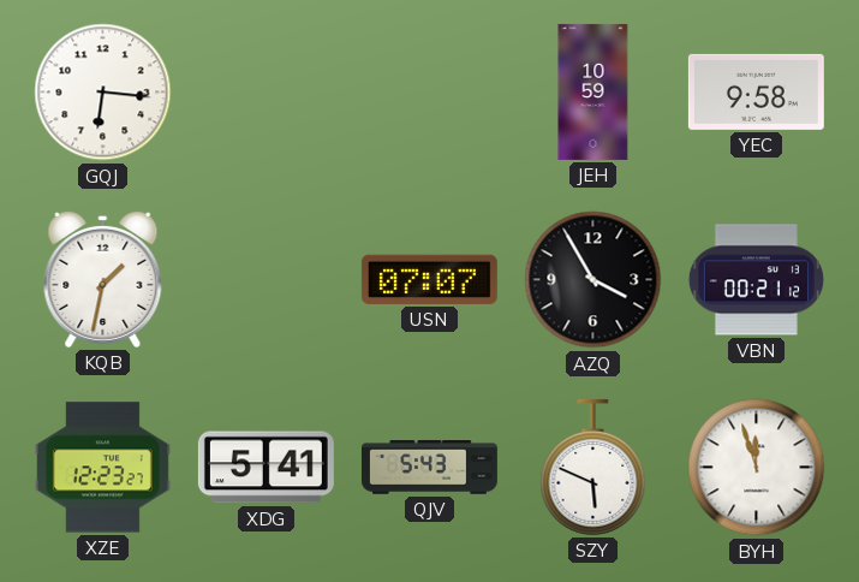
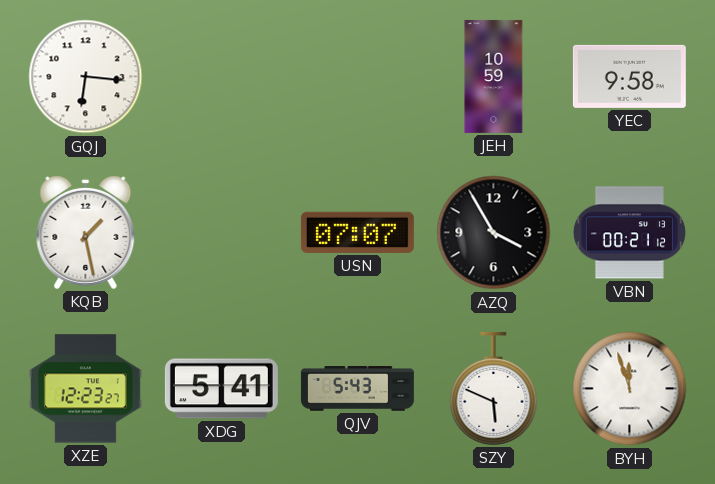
KQB: 1:32 -> 1:28 (86, 232)
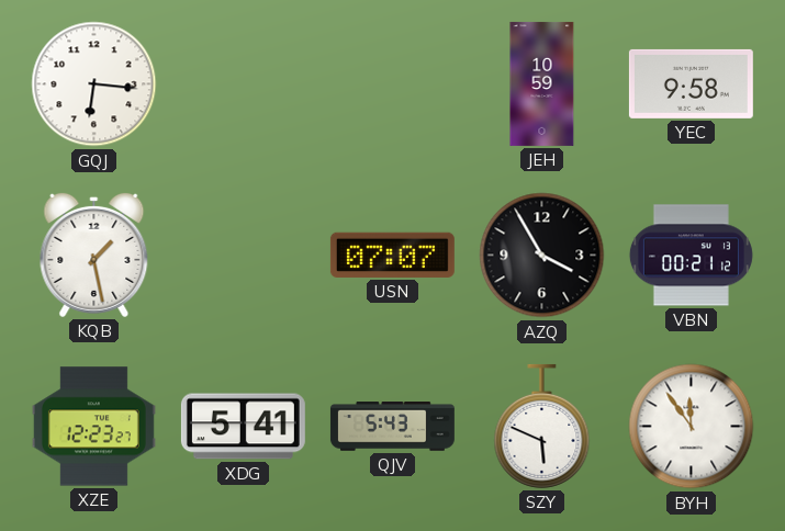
BYH: 11:57 -> 11:54 (692, 427)
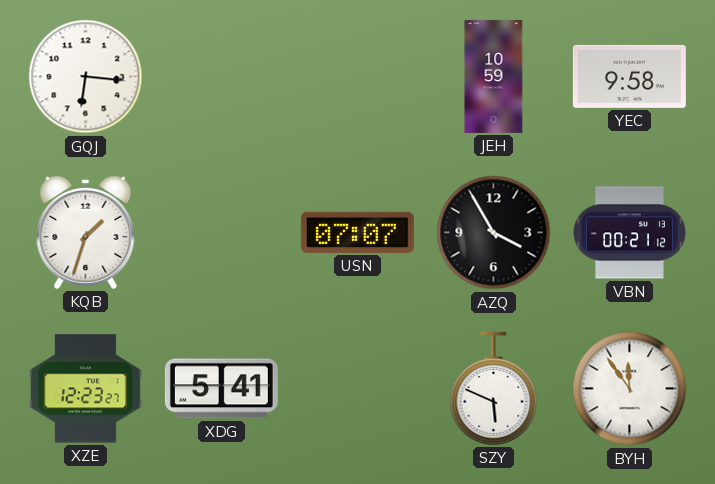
KQB: 1:28 -> 1:33 (86, 232)
QJV: 5:43 -> none (392, 427)
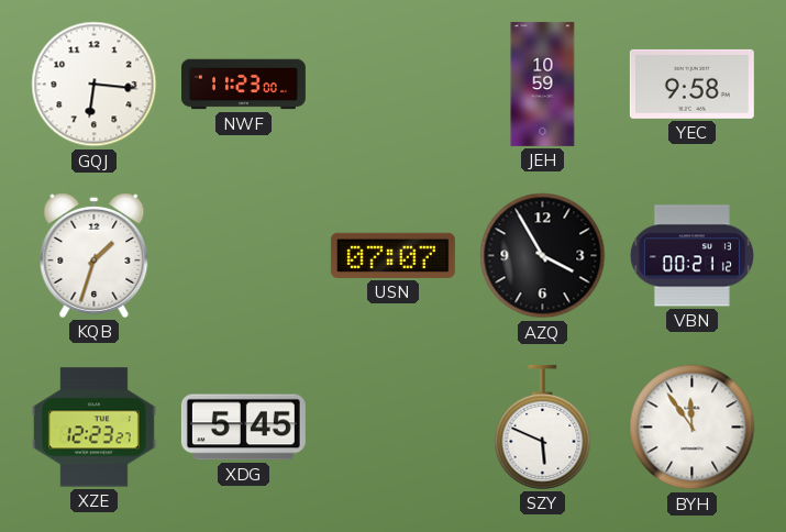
NWF: none -> 11:23 (243, 85)
XDG: 5:41 -> 5:45 (243, 428)
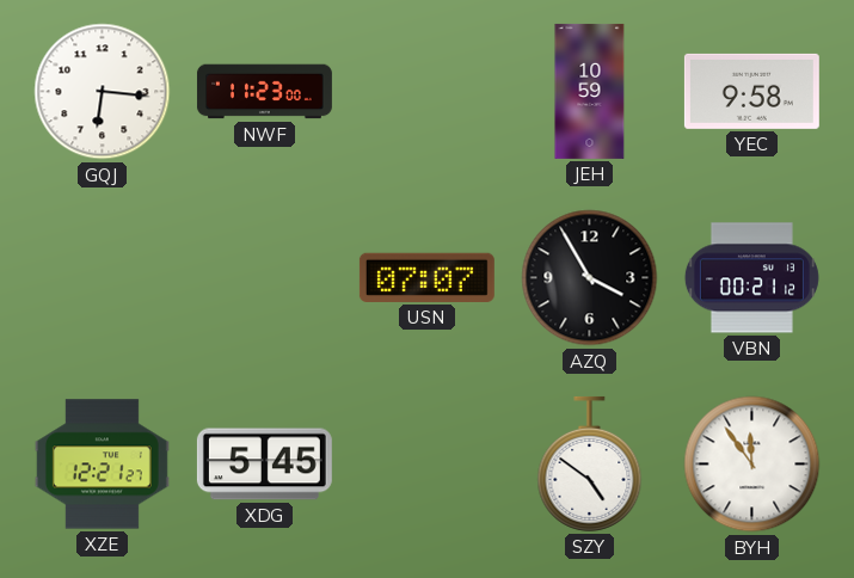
KQB: 1:33 -> none (95, 255)
XZE: 12:23 -> 12:21 (102, 465)
SZY: 5:49 -> 4:51 (590, 463)
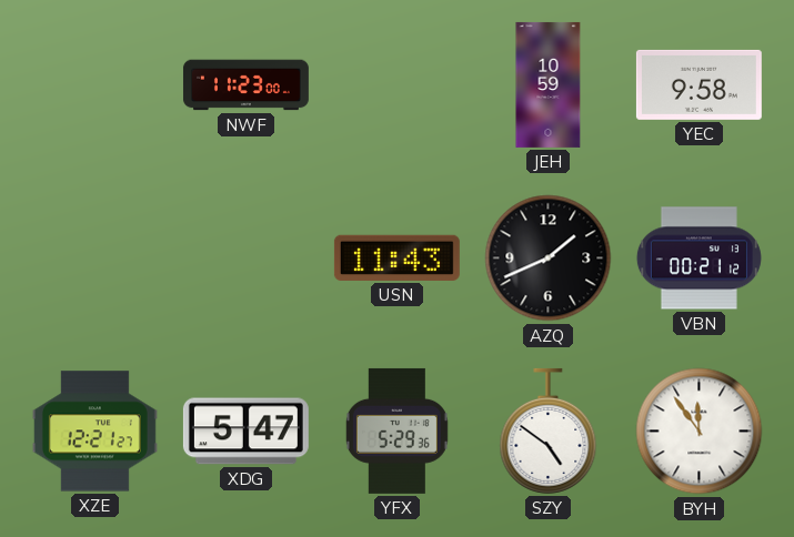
GQJ: 6:16 -> none (103, 92)
USN: 07:07 -> 11:43 (396, 257)
AZQ: 3:55 -> 1:41 (549, 259)
XDG: 5:45 -> 5:47 (245, 432)
YFX: none -> 5:29 (396, 430)
